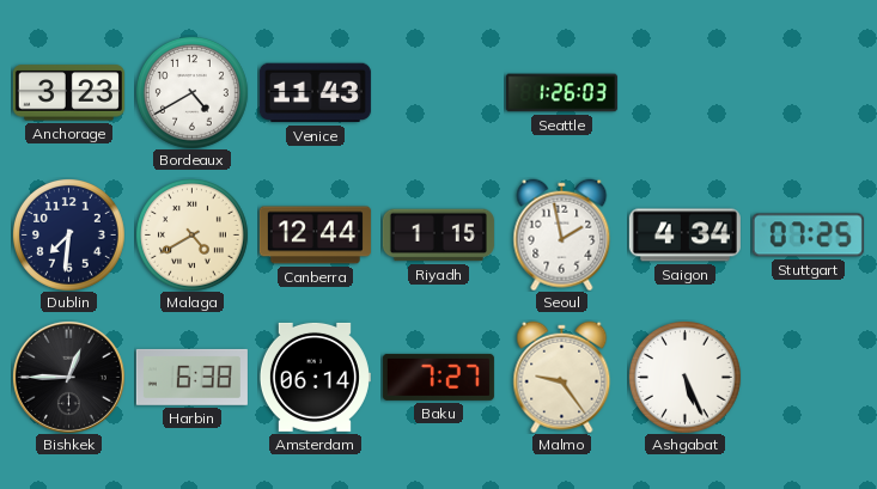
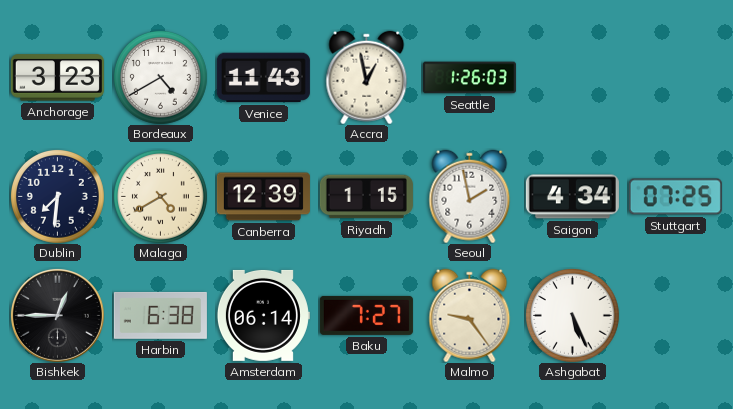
Accra: none -> 12:58 (367, 77)
Canberra: 12:44 -> 12:39 (263, 197)
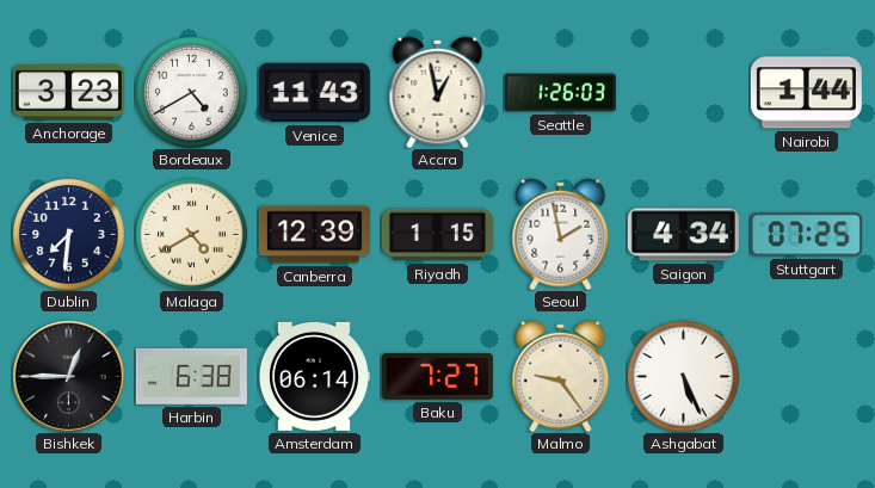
Nairobi: none -> 1:44 (806, 93)
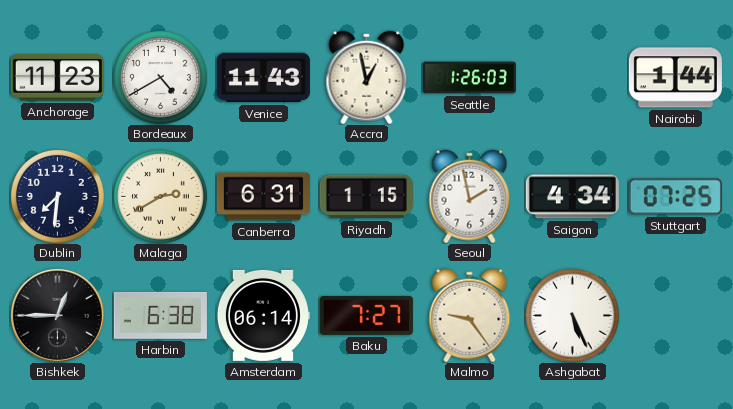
Anchorage: 3:23 -> 11:23 (57, 78)
Malaga: 4:40 -> 2:40 (160, 196)
Canberra: 12:39 -> 6:31 (263, 197)
